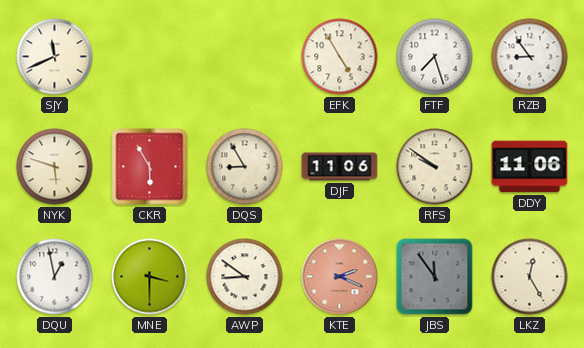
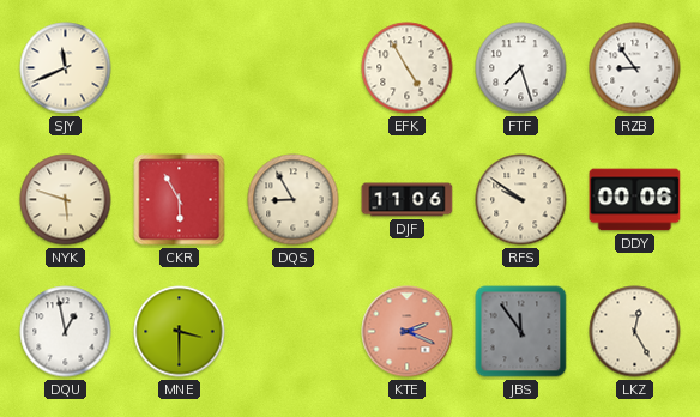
DDY: 11:06 -> 00:06 (635, 200)
AWP: 8:51 -> none (245, 277)
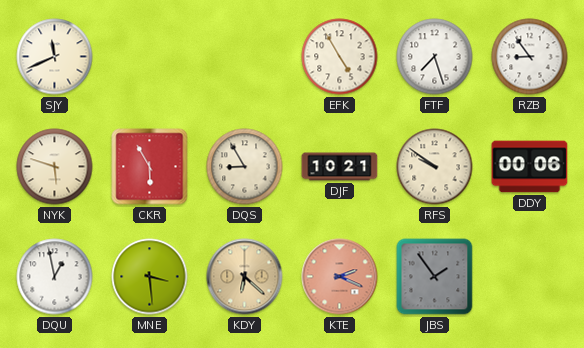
DJF: 11:06 -> 10:21 (340, 167)
MNE: 3:30 -> 3:29 (150, 277)
KDY: none -> 6:22 (245, 277)
JBS: 11:54 -> 1:54 (435, 277)
LKZ: 12:25 -> none (635, 332)
